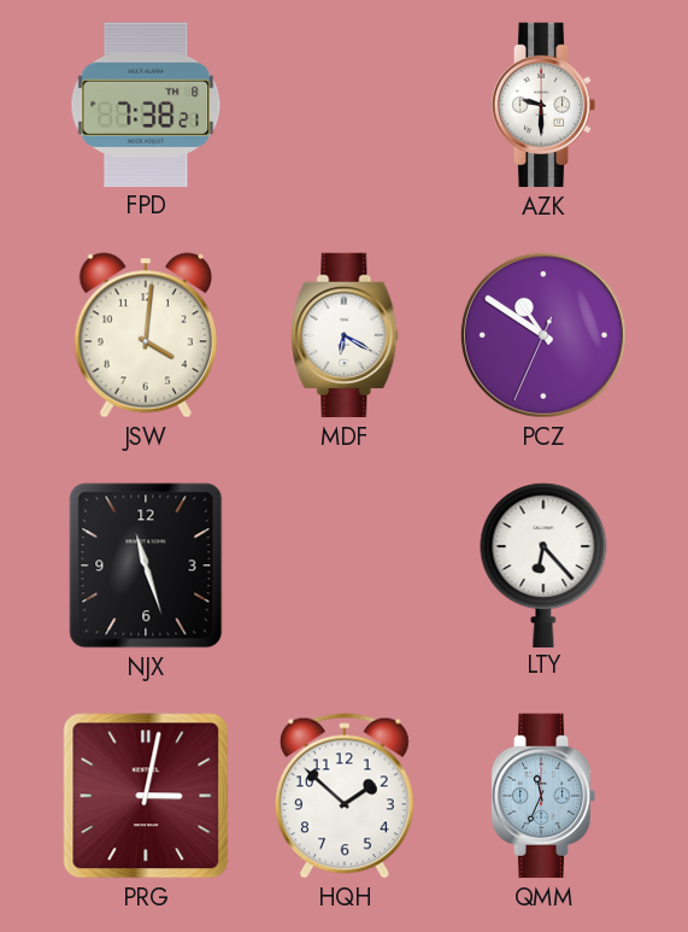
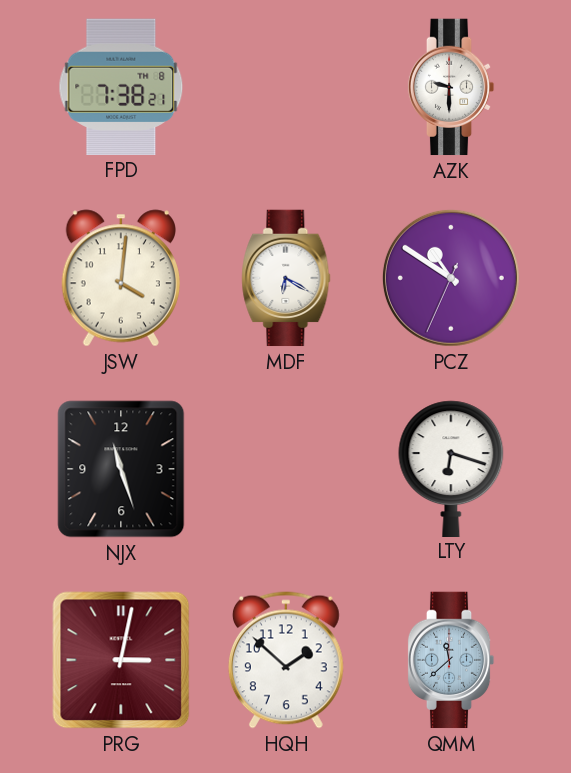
LTY: 6:23 -> 6:18 (451, 468)
QMM: 11:34 -> 11:38 (451, 660)
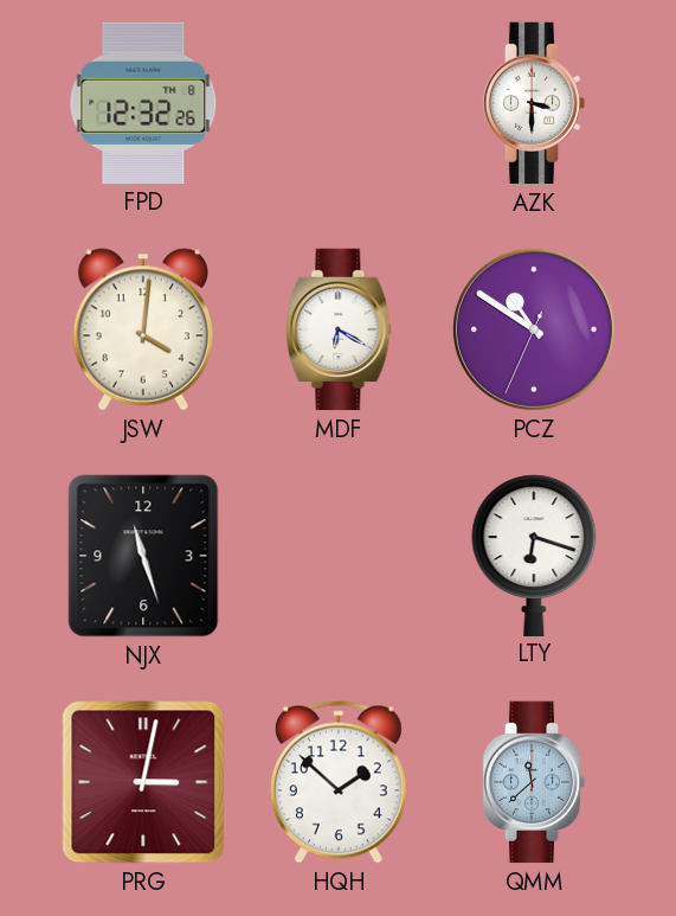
FPD: 7:38 -> 12:32 (143, 103)
AZK: 9:30 -> 3:30 (534, 103)
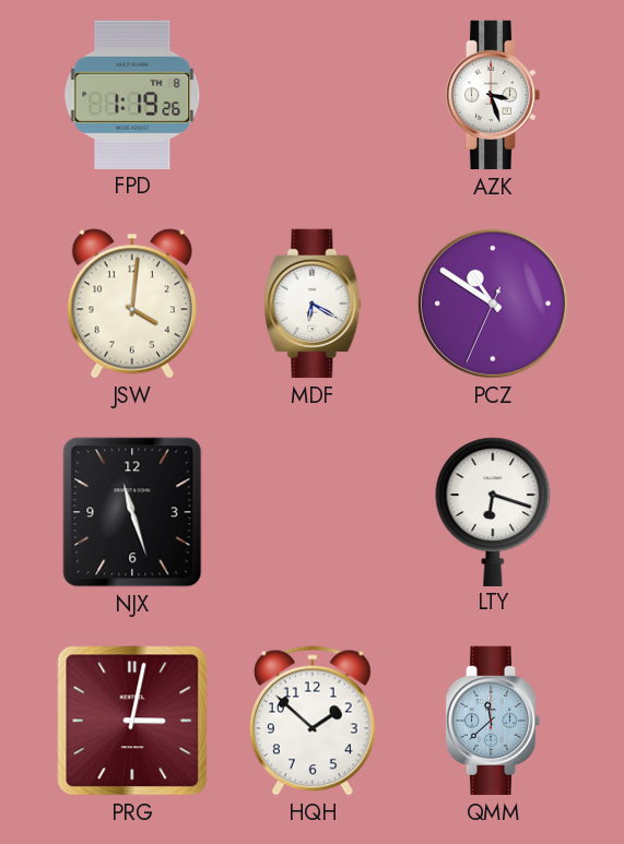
FPD: 12:32 -> 1:19 (132, 95)
AZK: 3:30 -> 3:27 (493, 95)
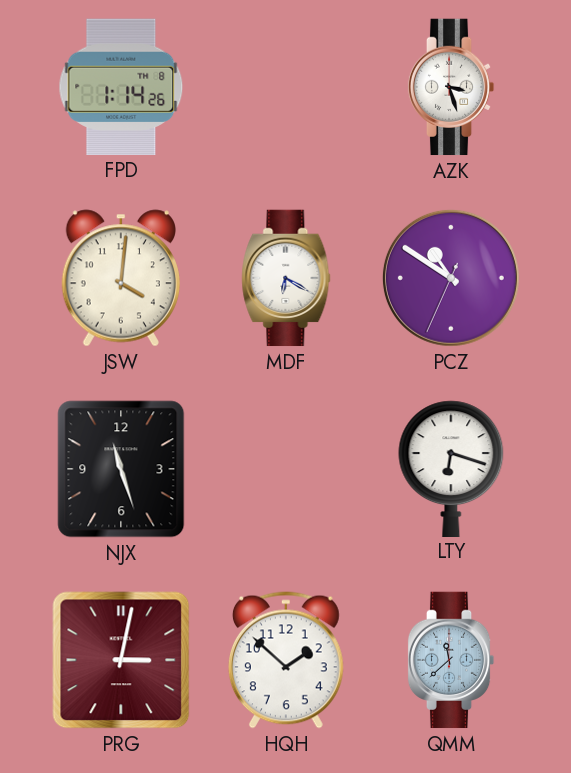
FPD: 1:19 -> 1:14 (121, 87)
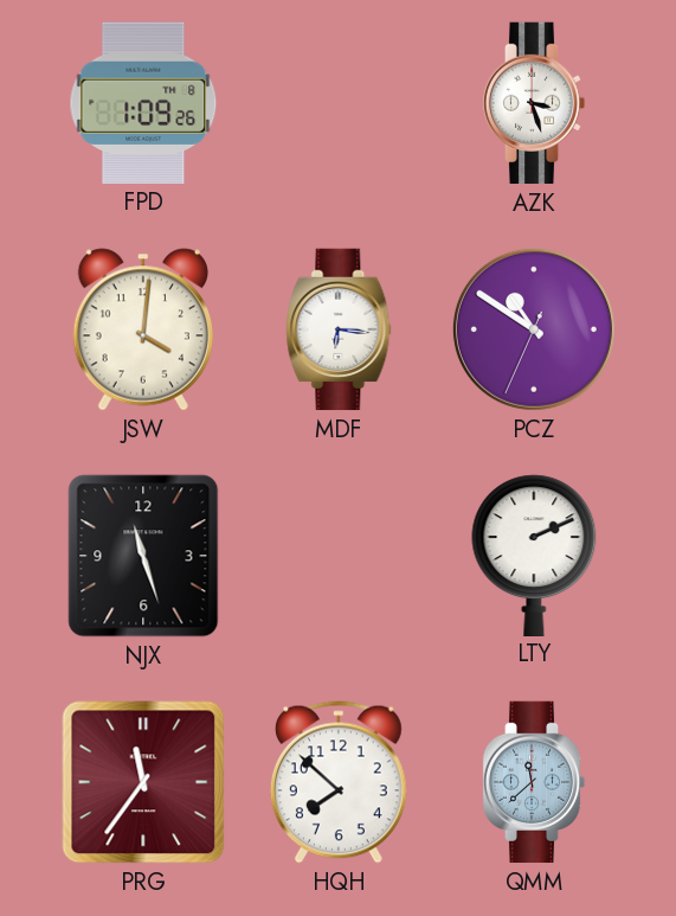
FPD: 1:14 -> 1:09 (143, 103)
MDF: 6:20 -> 6:16 (339, 329)
LTY: 6:18 -> 2:11 (534, 555)
PRG: 3:02 -> 11:36 (143, 782)
HQH: 1:52 -> 7:52 (339, 782)
